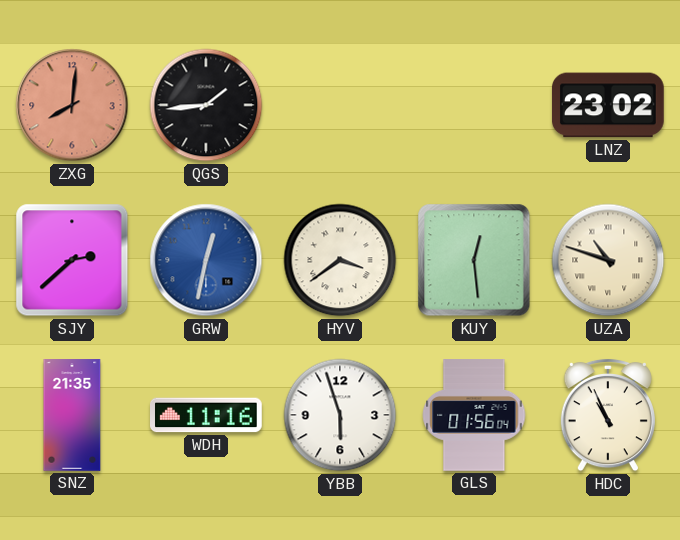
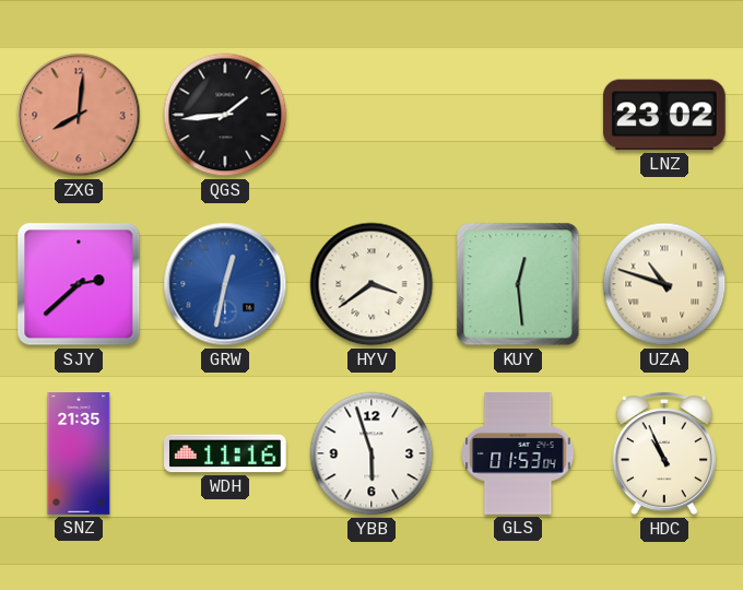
GLS: 01:56 -> 01:53 (518, 453)
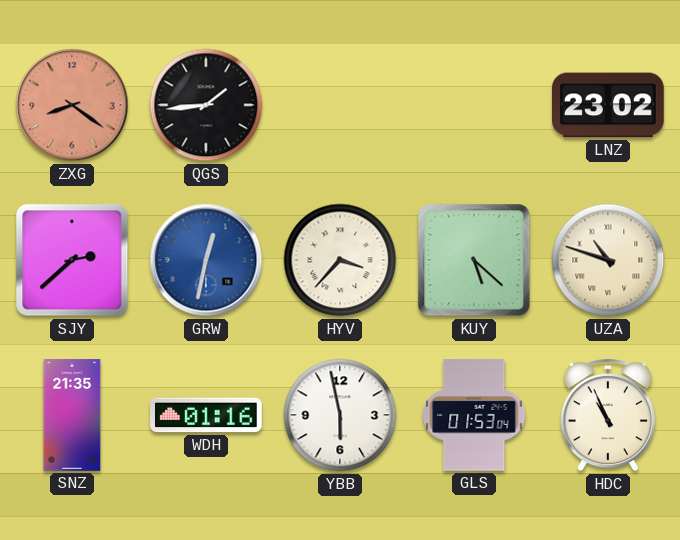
ZXG: 8:01 -> 8:21 (72, 105)
HYV: 3:39 -> 3:37 (340, 260)
KUY: 12:29 -> 5:22 (474, 260)
WDH: 11:16 -> 01:16 (207, 415)
YBB: 5:57 -> 5:58 (340, 415)
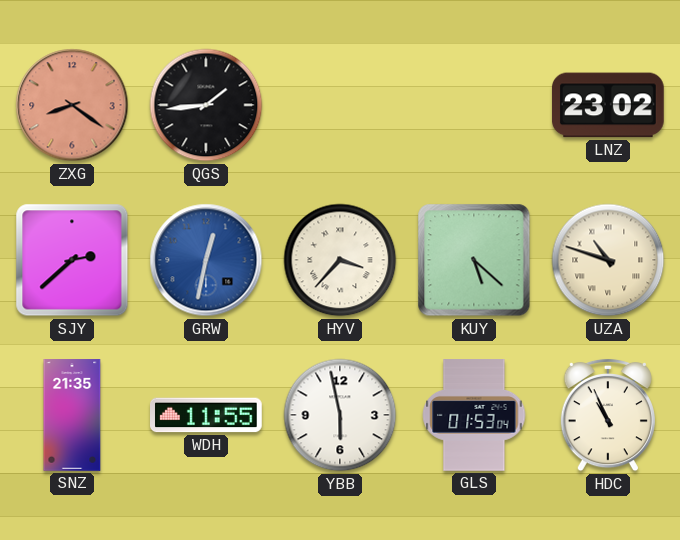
WDH: 01:16 -> 11:55 (207, 415)
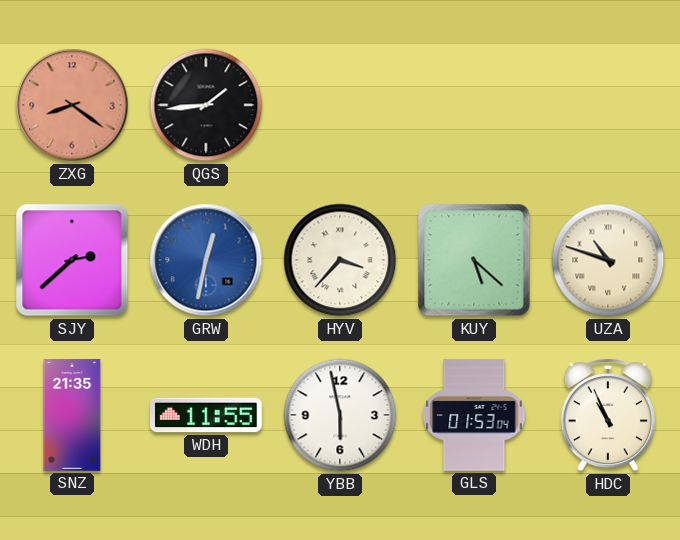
LNZ: 23:02 -> none (609, 105)
